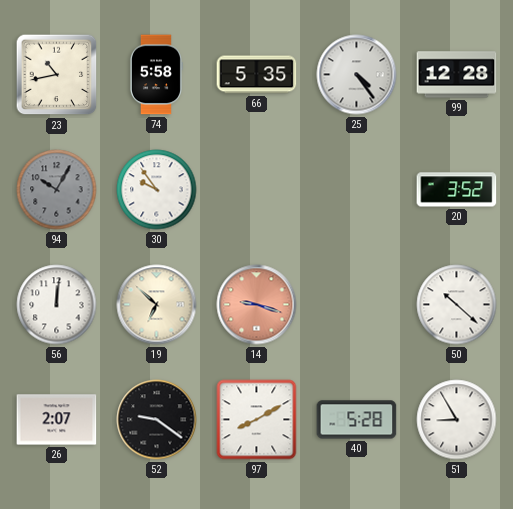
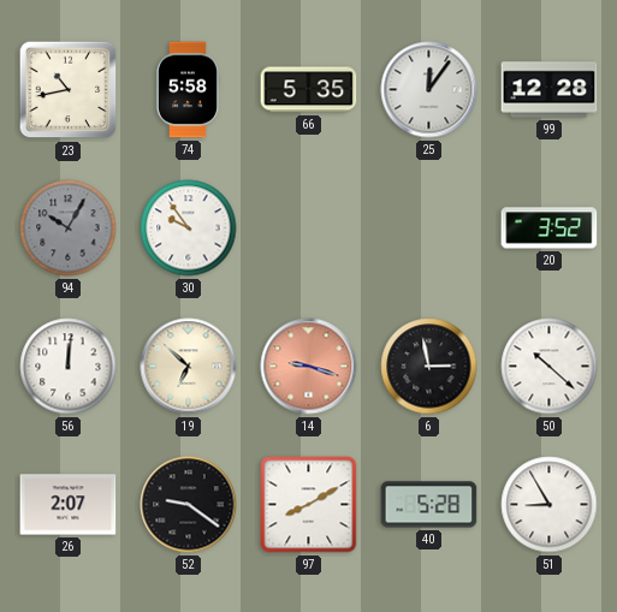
25: 4:24 -> 12:06 (429, 90)
6: none -> 2:58 (429, 367)
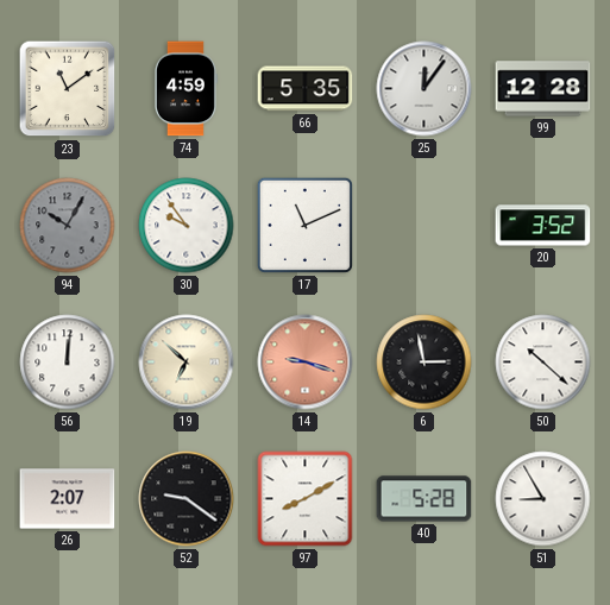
23: 10:43 -> 11:09 (68, 89)
74: 5:58 -> 4:59 (185, 89)
17: none -> 11:11 (304, 225)
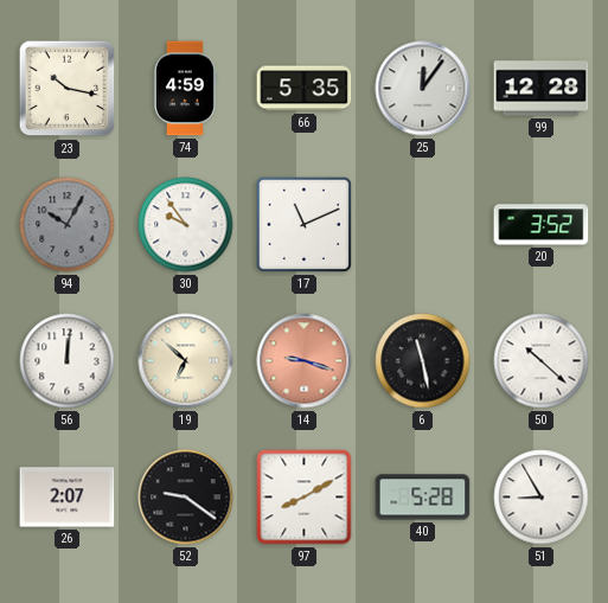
23: 11:09 -> 10:17 (68, 89)
6: 2:58 -> 11:28 (423, 361)
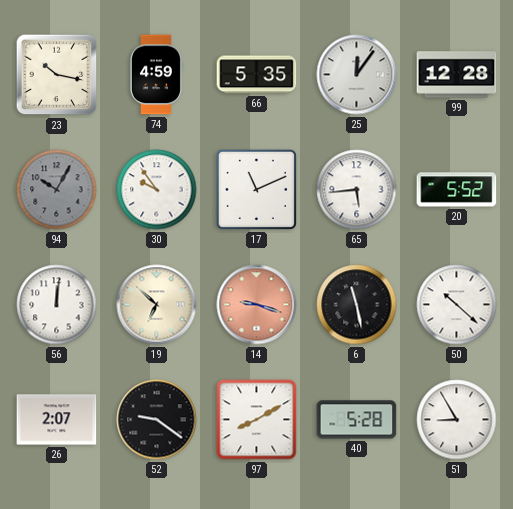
65: none -> 5:44 (357, 190)
20: 3:52 -> 5:52 (457, 190)
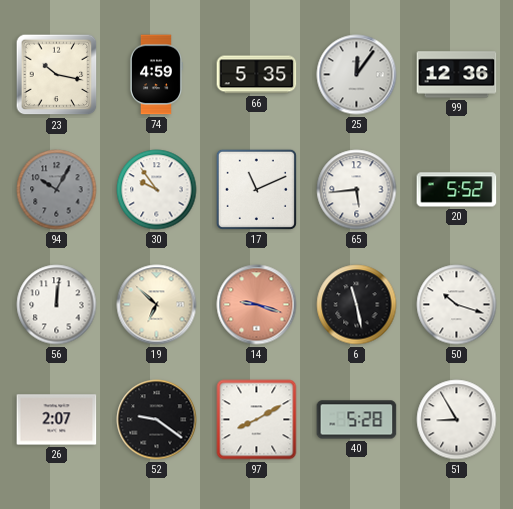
99: 12:28 -> 12:36 (457, 75)
50: 10:22 -> 10:18 (457, 305)
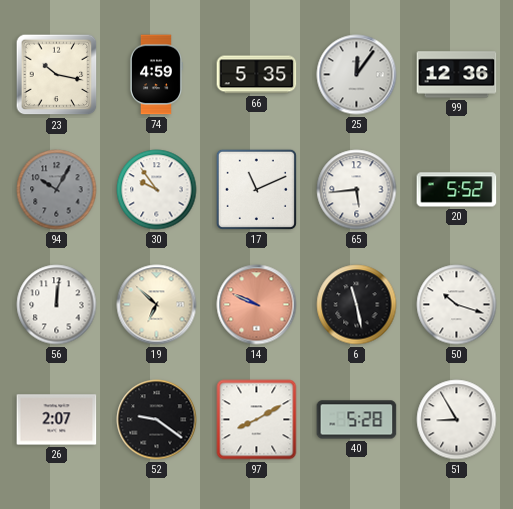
14: 9:18 -> 9:49 (257, 305)
